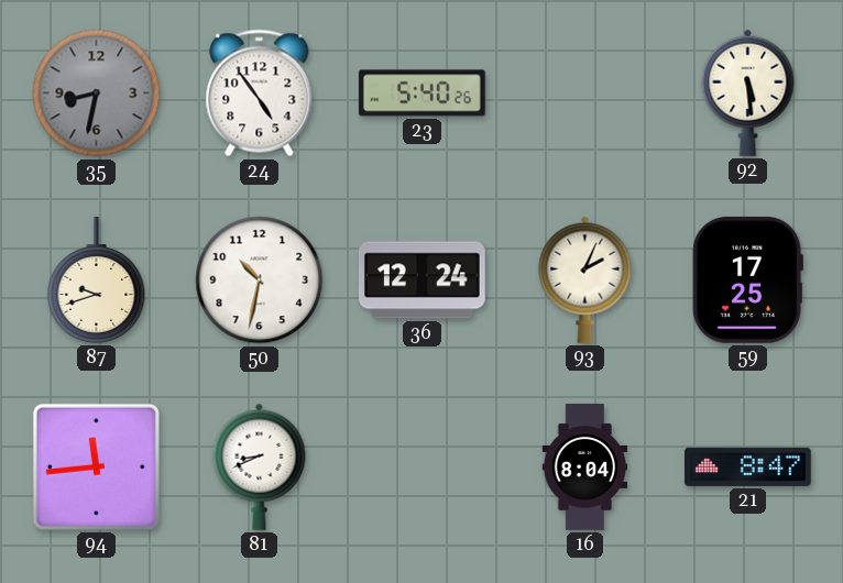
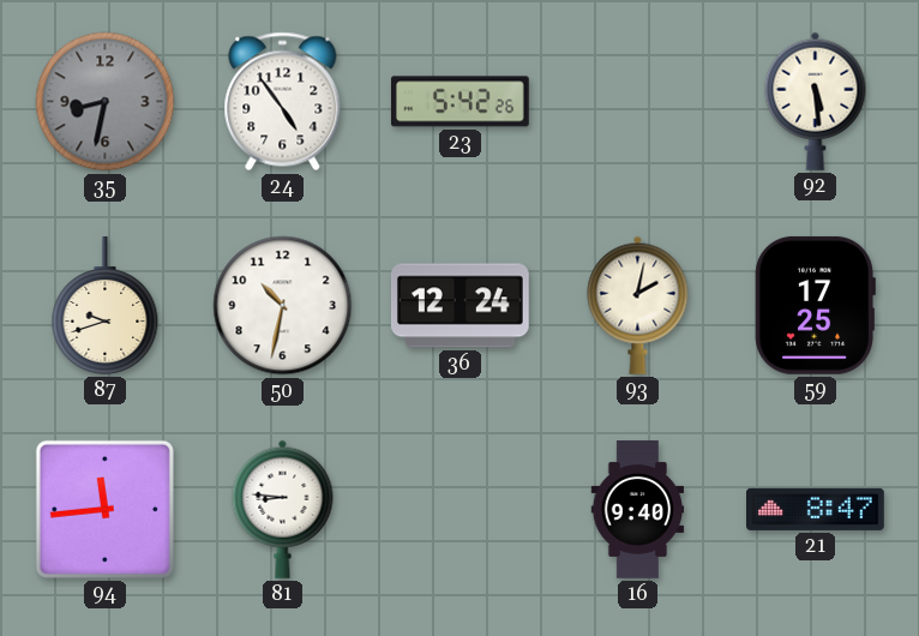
23: 5:40 -> 5:42 (459, 102)
93: 2:04 -> 2:02 (638, 305)
81: 8:41 -> 8:46 (283, 509)
16: 8:04 -> 9:40 (638, 510)
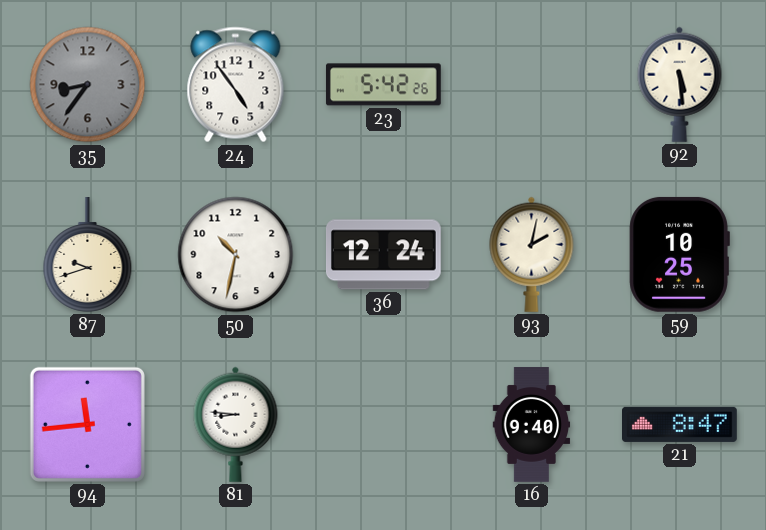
35: 8:32 -> 8:36 (88, 85)
59: 17:25 -> 10:25 (679, 254)
